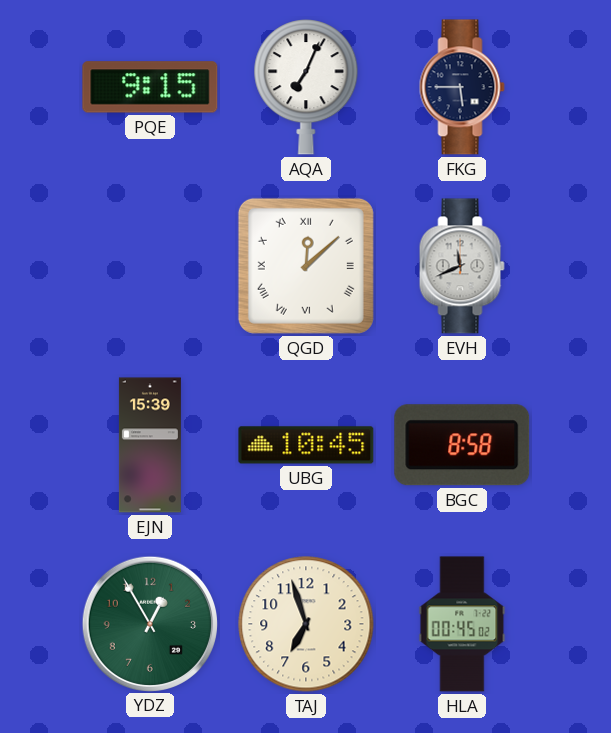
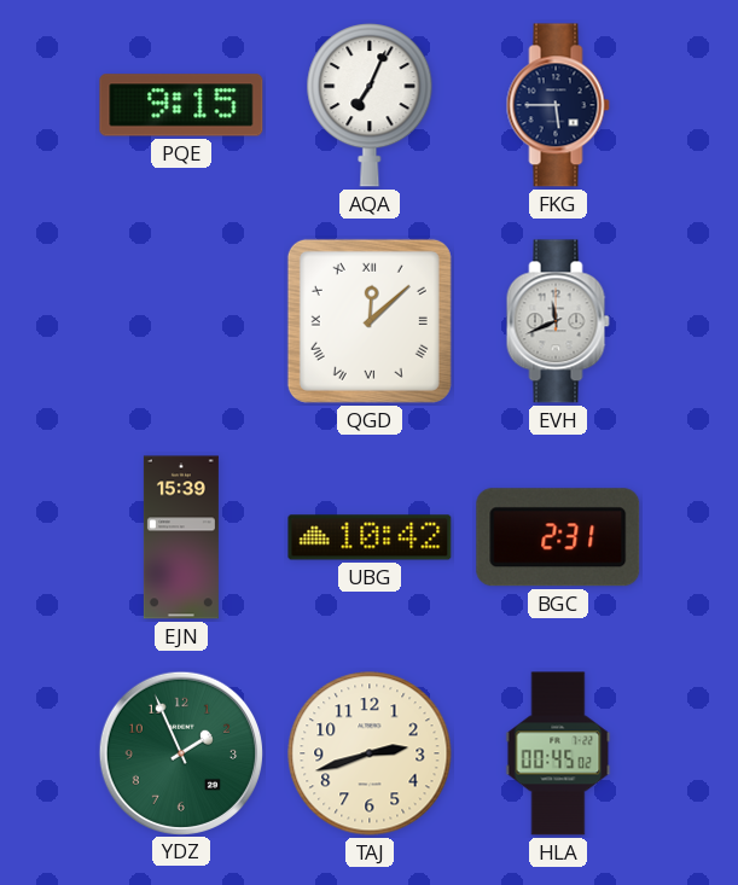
UBG: 10:45 -> 10:42 (370, 537)
BGC: 8:58 -> 2:31 (558, 537)
YDZ: 12:55 -> 1:56 (180, 752)
TAJ: 6:57 -> 2:42 (370, 753)
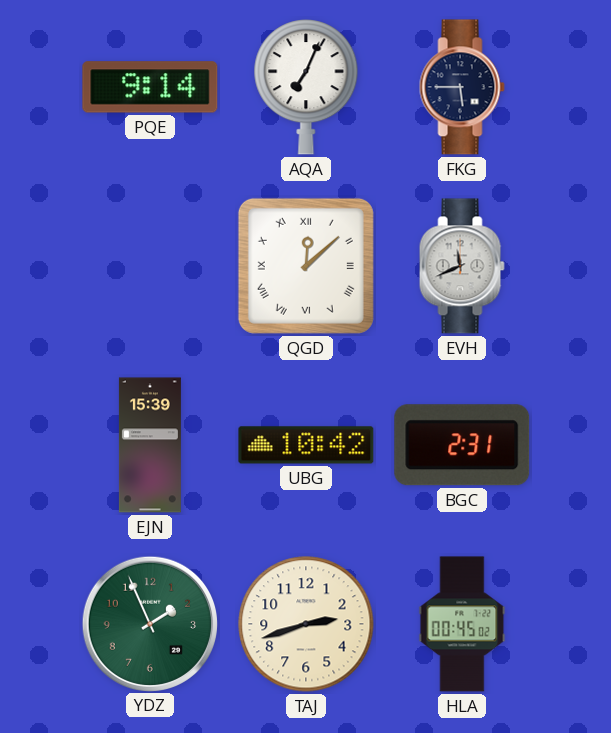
PQE: 9:15 -> 9:14 (150, 87)
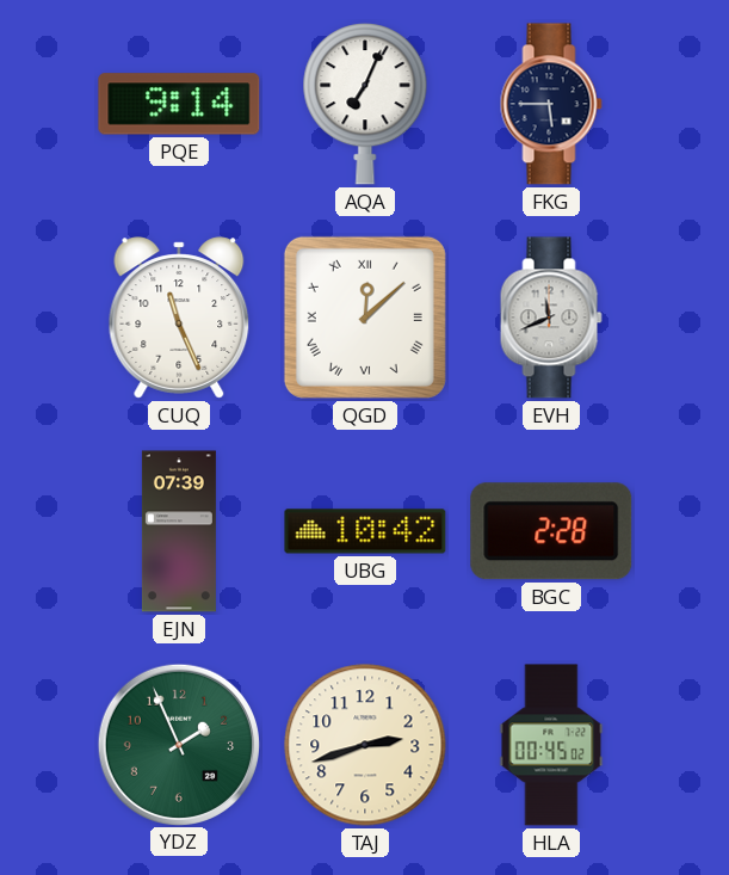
CUQ: none -> 11:26 (179, 318)
EJN: 15:39 -> 07:39 (179, 531)
BGC: 2:31 -> 2:28 (551, 531)
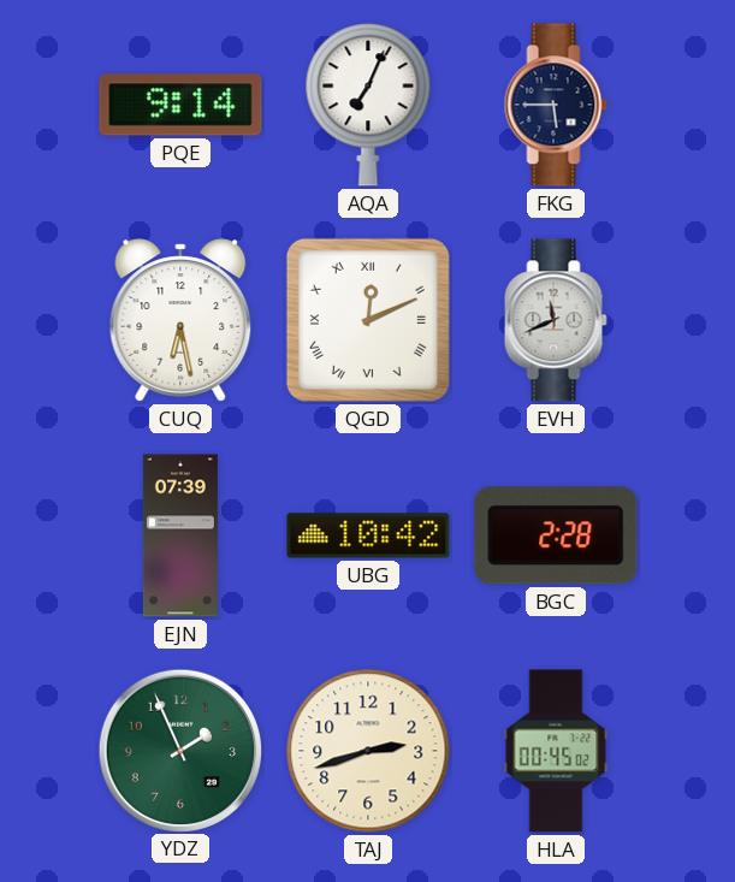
CUQ: 11:26 -> 6:28 (180, 320)
QGD: 12:08 -> 12:11 (368, 320)
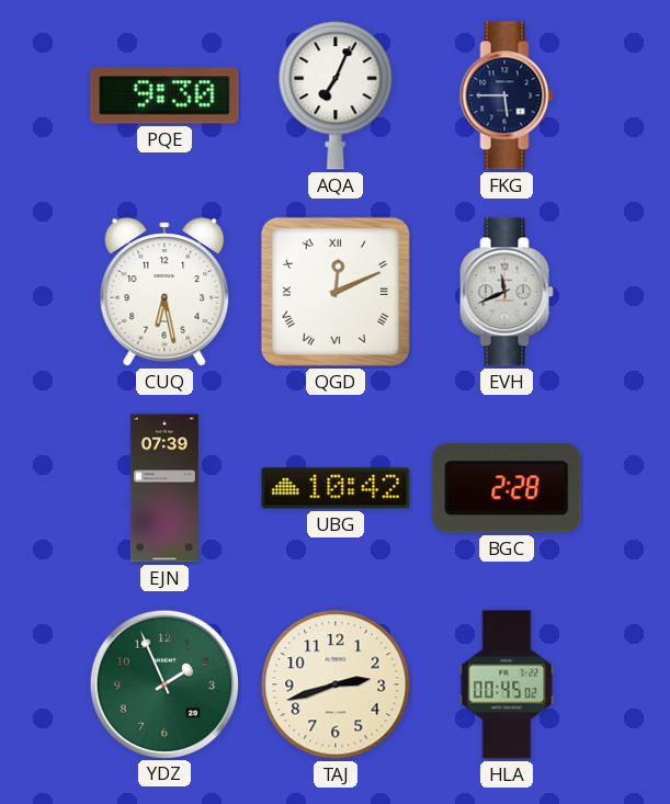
PQE: 9:14 -> 9:30 (164, 95)
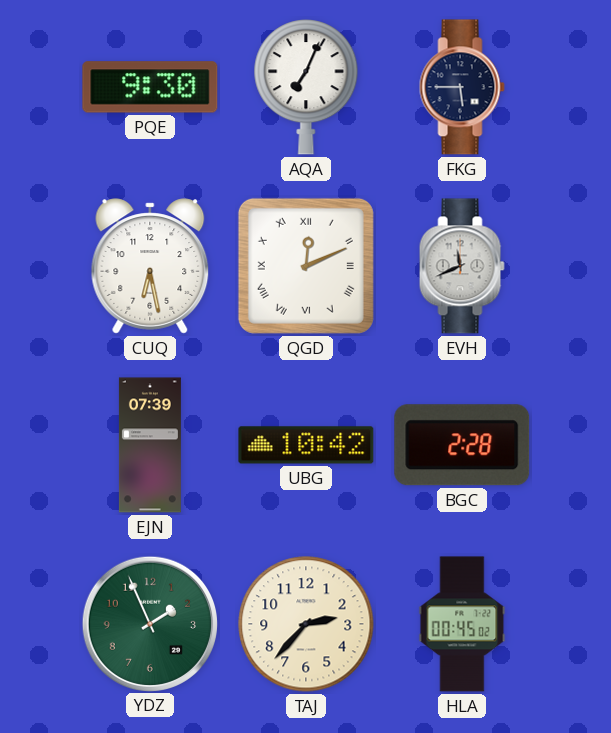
TAJ: 2:42 -> 2:37 (306, 624)
